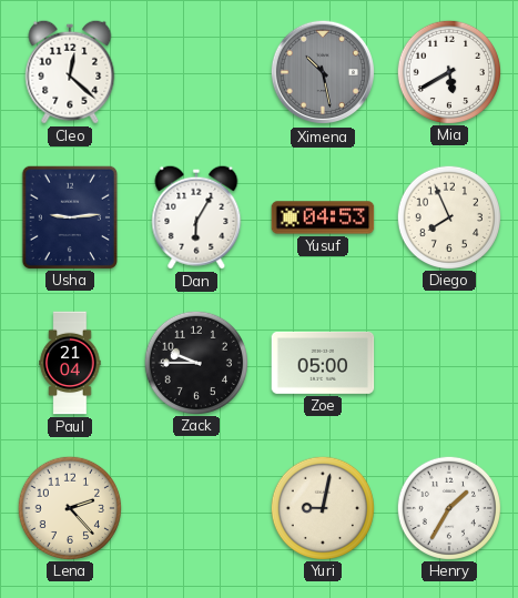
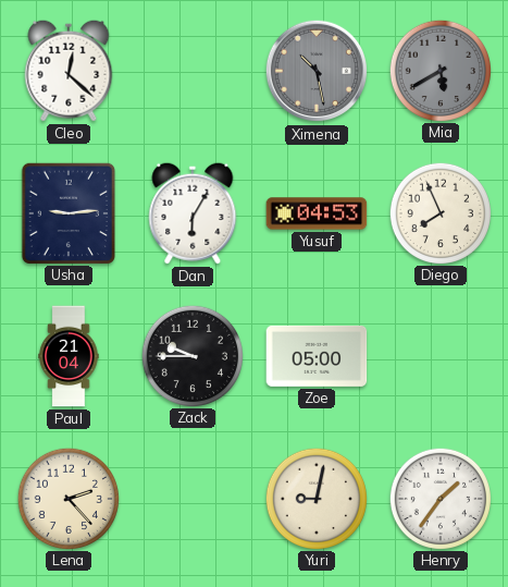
Mia dial: white -> grey (439, 70)
Henry: 1:35 -> 1:36 (439, 498)
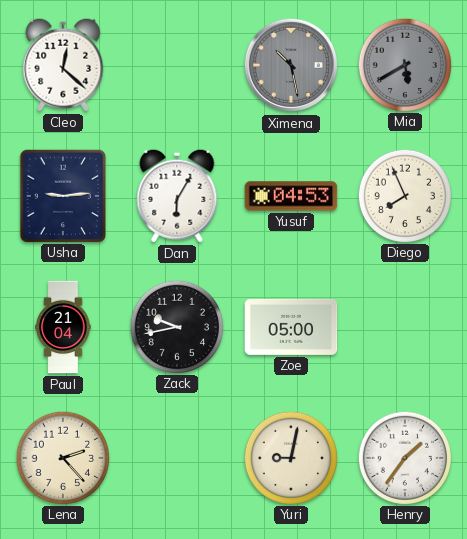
Zack: 9:45 -> 9:43 (176, 326)
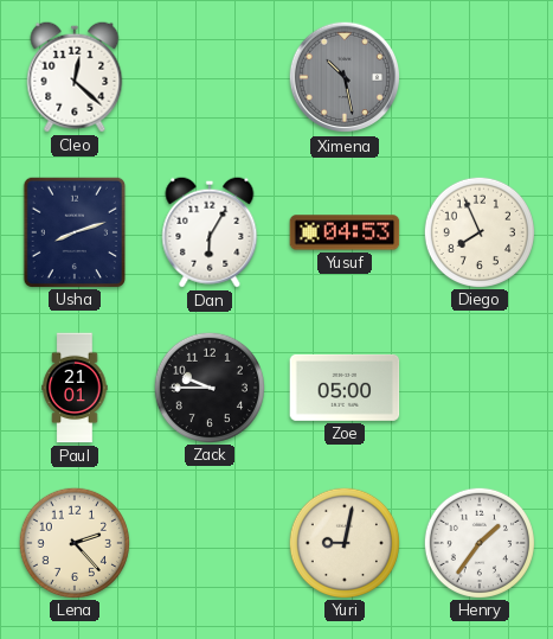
Mia: 5:40 -> none (404, 64)
Usha: 9:14 -> 8:12 (73, 231)
Paul: 21:04 -> 21:01 (75, 388)
Zack: 9:43 -> 9:45 (208, 386)
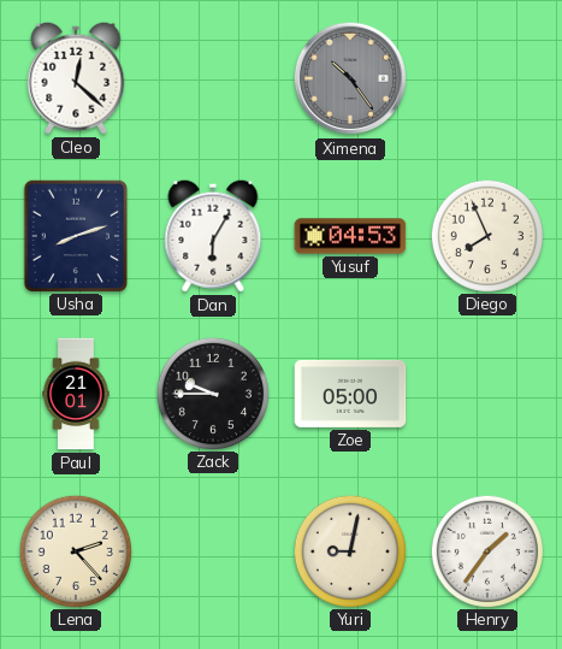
Ximena: 10:28 -> 10:24 (350, 78)
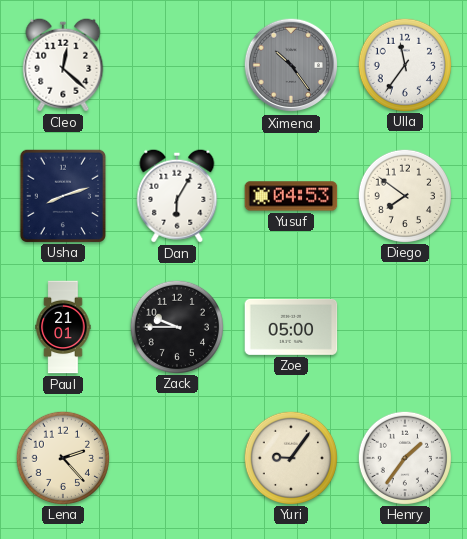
Ulla: none -> 11:36 (404, 64)
Diego: 7:56 -> 7:51 (404, 195)
Yuri: 9:02 -> 9:06 (290, 457)
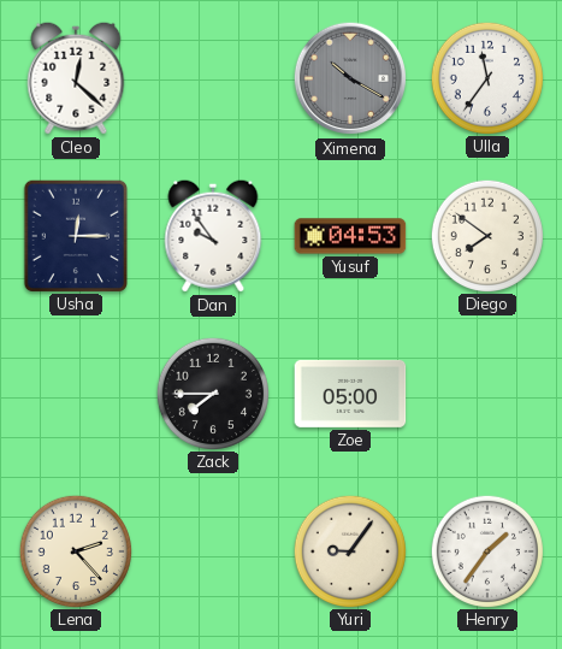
Ximena: 10:24 -> 10:20 (350, 78)
Usha: 8:12 -> 12:15 (75, 235)
Dan: 6:05 -> 9:54 (213, 236)
Paul: 21:01 -> none (63, 327)
Zack: 9:45 -> 7:45 (212, 393)
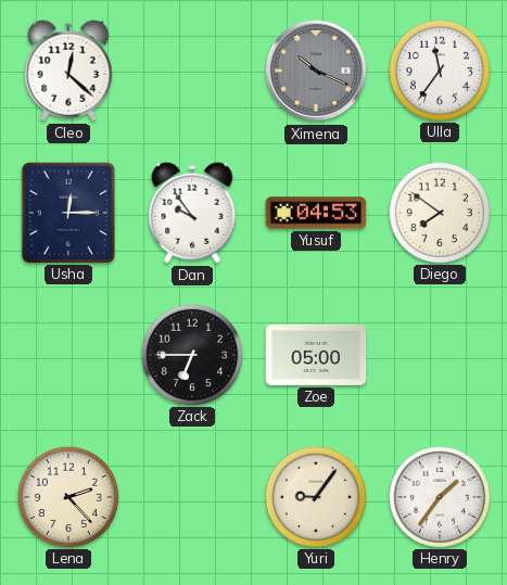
Ximena: 10:20 -> 10:19 (316, 71)
Zack: 7:45 -> 6:45 (191, 354)
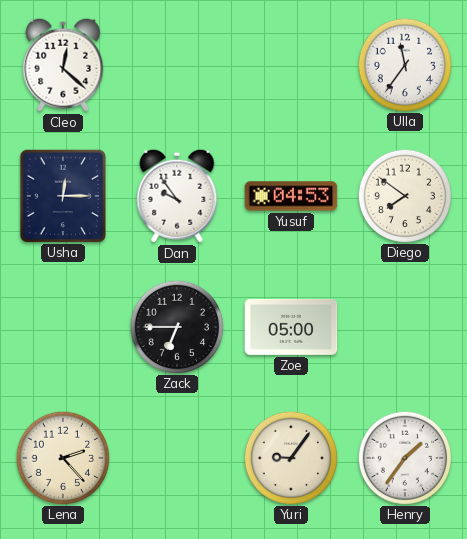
Ximena: 10:19 -> none (316, 71)
